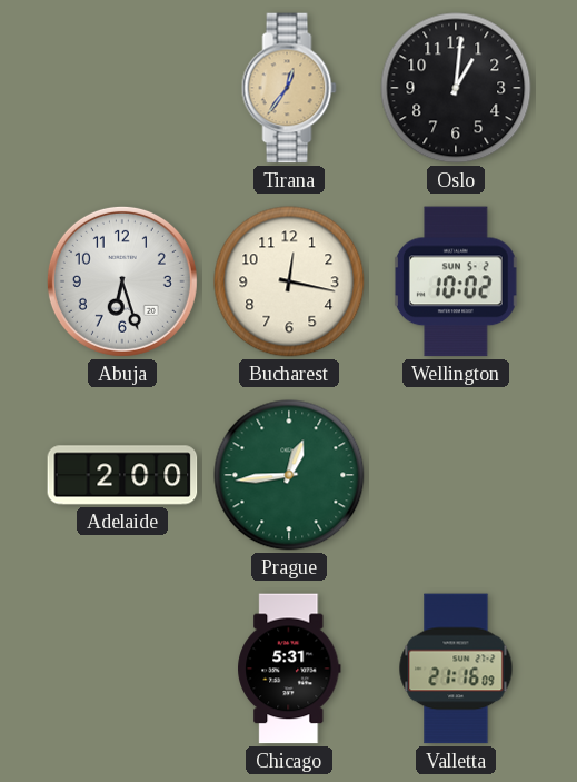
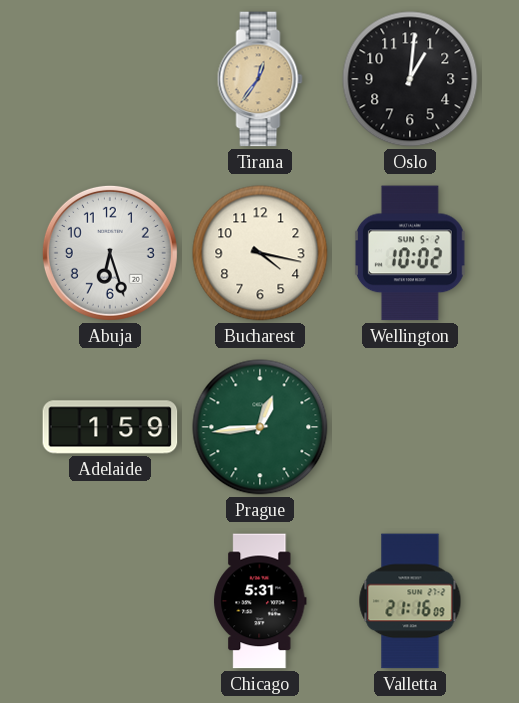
Bucharest: 12:17 -> 4:17 (260, 253)
Adelaide: 2:00 -> 1:59 (110, 427)
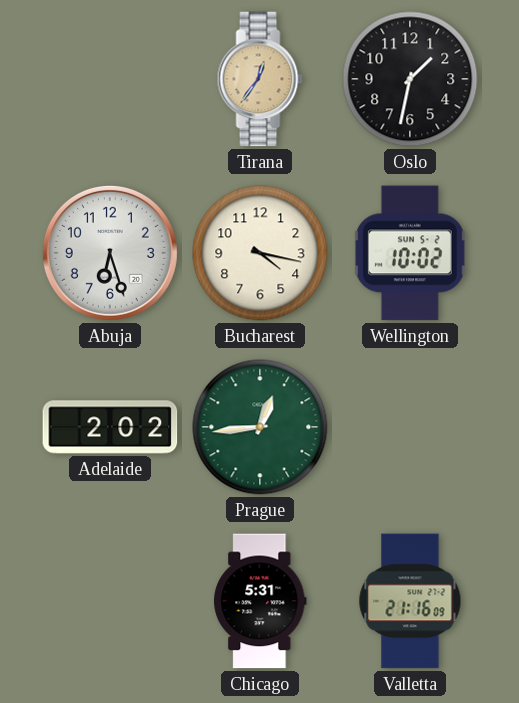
Oslo: 1:01 -> 1:32 (410, 79)
Adelaide: 1:59 -> 2:02 (110, 427)
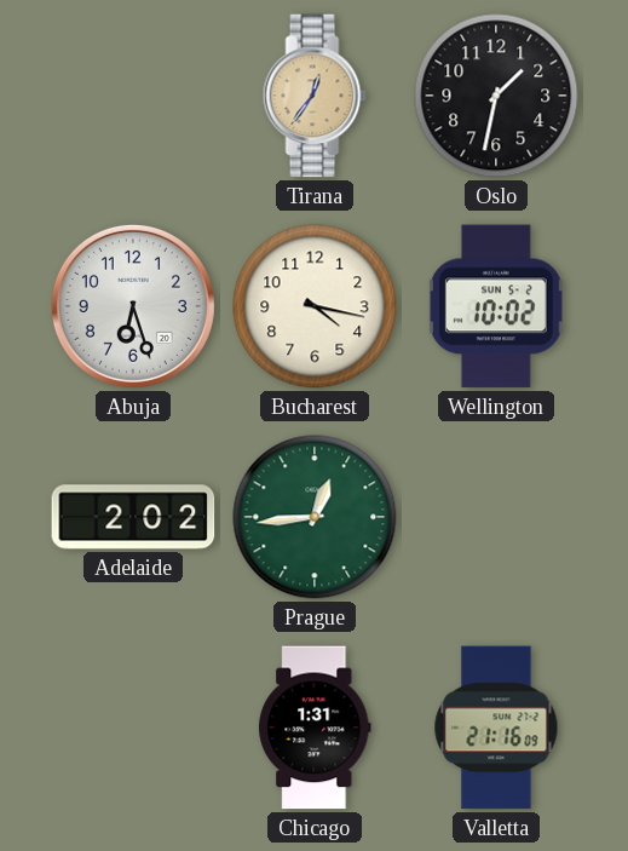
Chicago: 5:31 -> 1:31 (315, 728)
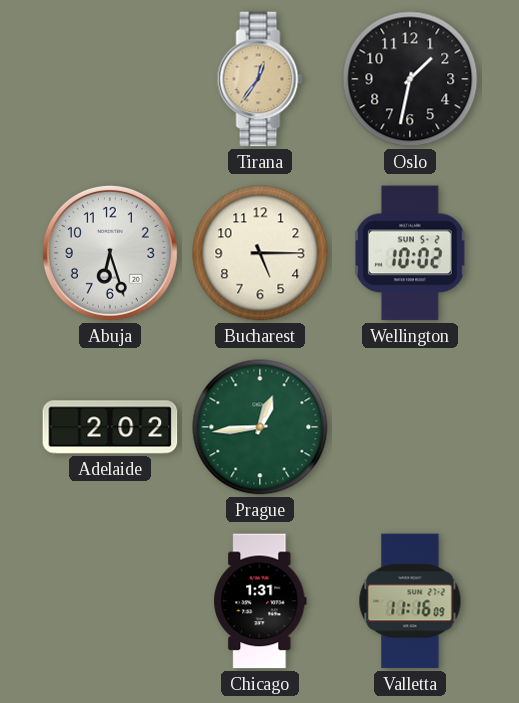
Bucharest: 4:17 -> 5:15 (260, 253)
Valletta: 21:16 -> 11:16 (410, 601)
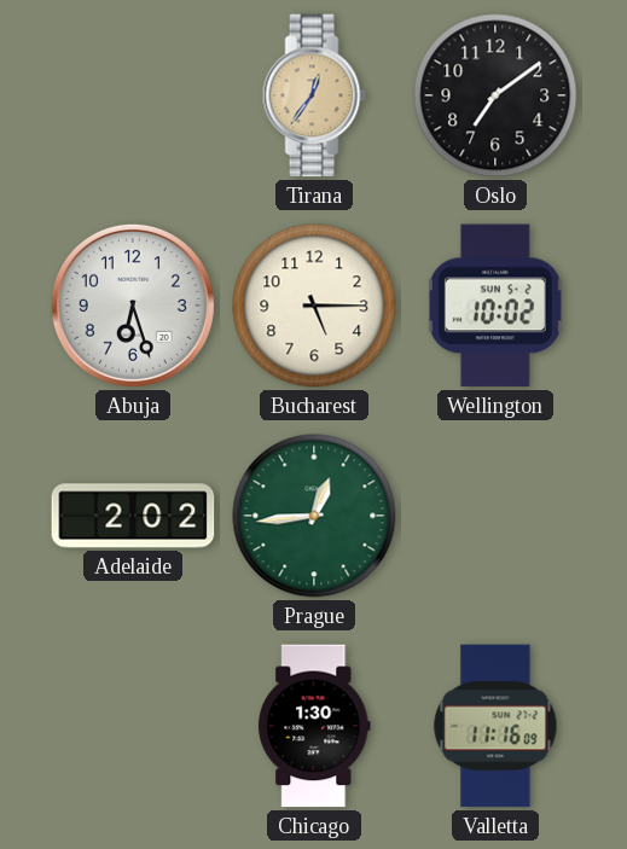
Oslo: 1:32 -> 7:09 (495, 95)
Chicago: 1:31 -> 1:30 (314, 726)
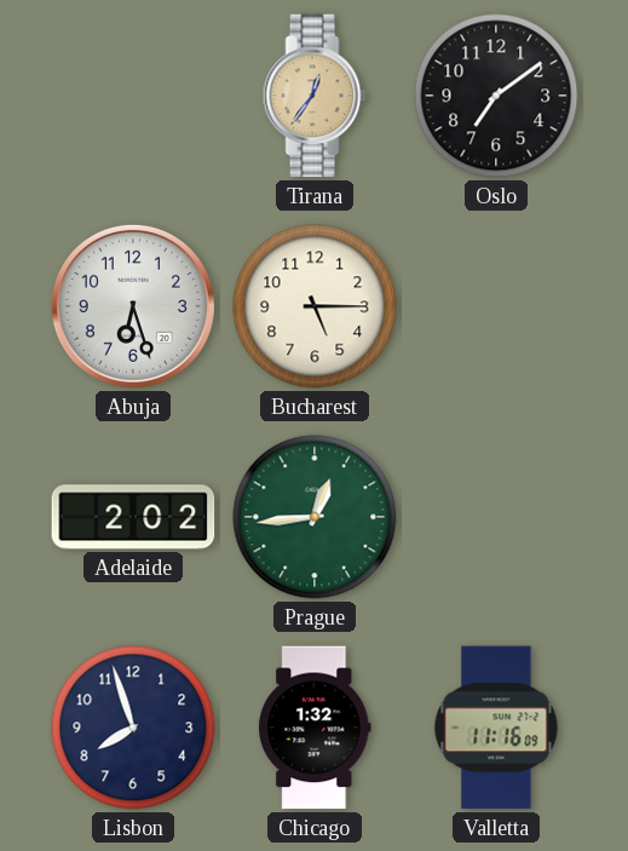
Wellington: 10:02 -> none (495, 306)
Lisbon: none -> 7:57 (133, 728)
Chicago: 1:30 -> 1:32 (315, 728)
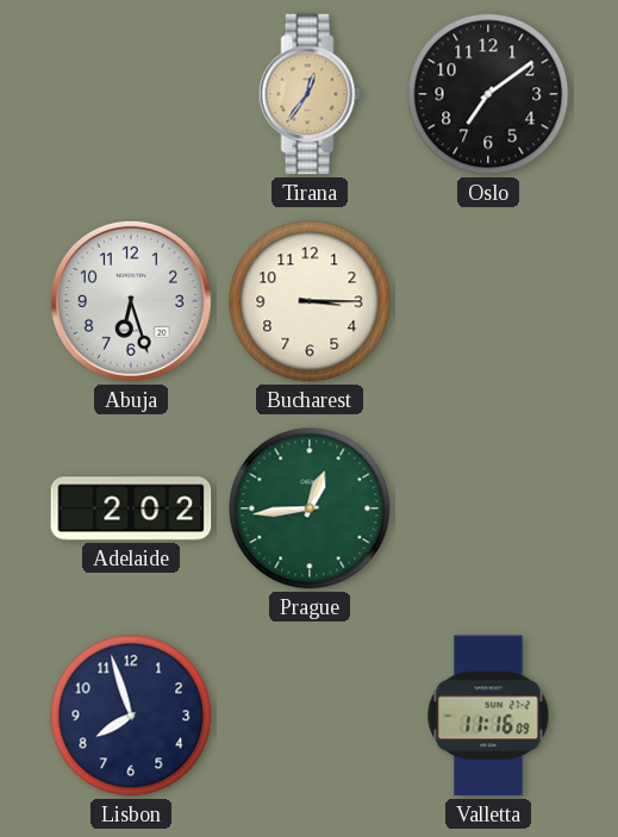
Bucharest: 5:15 -> 3:15 (310, 301)
Chicago: 1:32 -> none (315, 728)
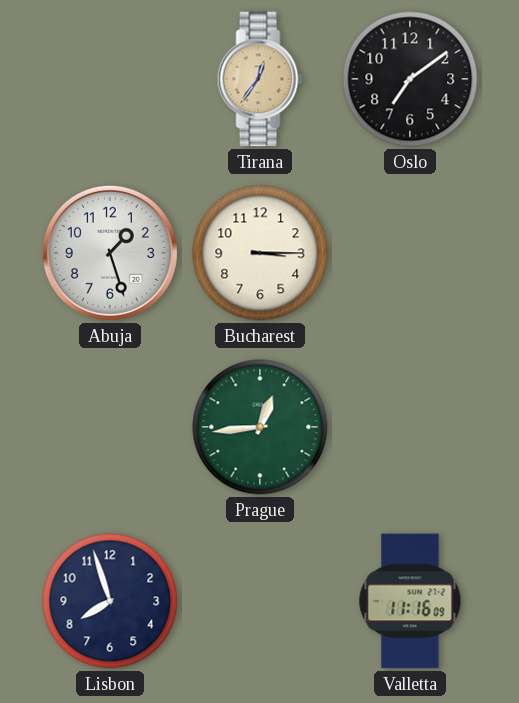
Abuja: 6:27 -> 1:27 (110, 253)
Adelaide: 2:02 -> none (131, 508)
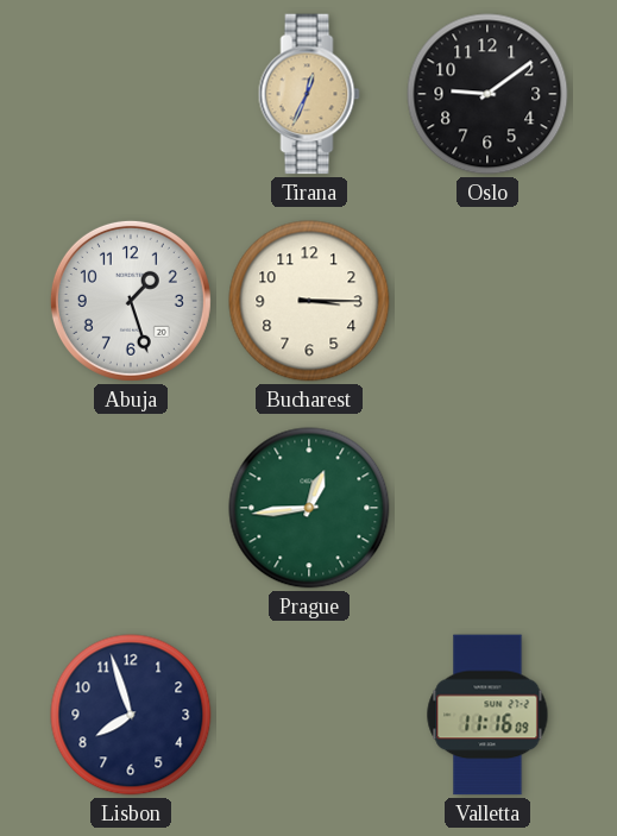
Tirana: 12:36 -> 12:34 (309, 94)
Oslo: 7:09 -> 9:09 (487, 94)
